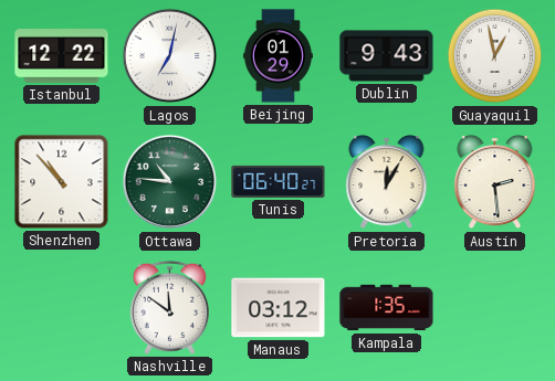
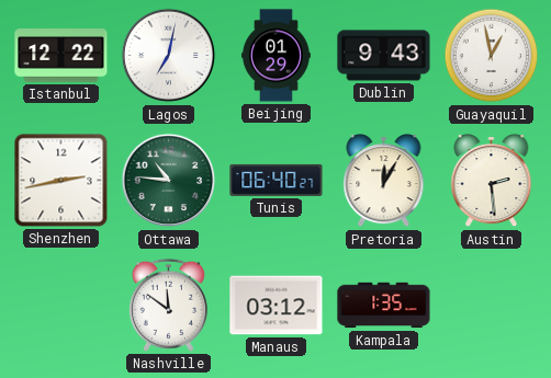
Shenzhen: 10:53 -> 2:43 (61, 181)
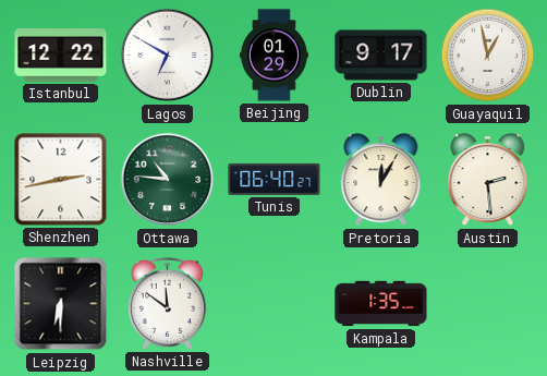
Lagos: 7:02 -> 6:50 (168, 56)
Dublin: 9:43 -> 9:17 (381, 56)
Leipzig: none -> 6:30 (61, 304)
Manaus: 03:12 -> none (277, 306)
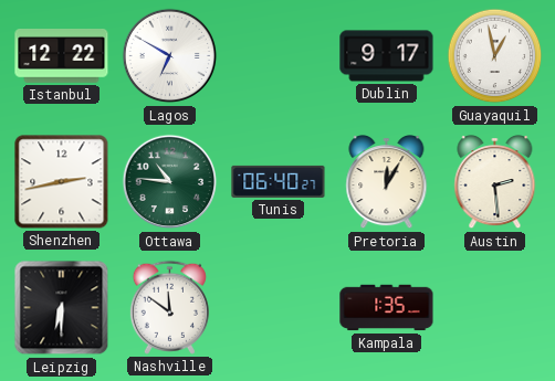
Beijing: 01:29 -> none (273, 56)
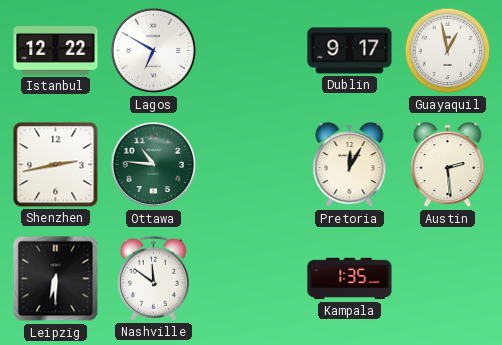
Tunis: 06:40 -> none (279, 181)
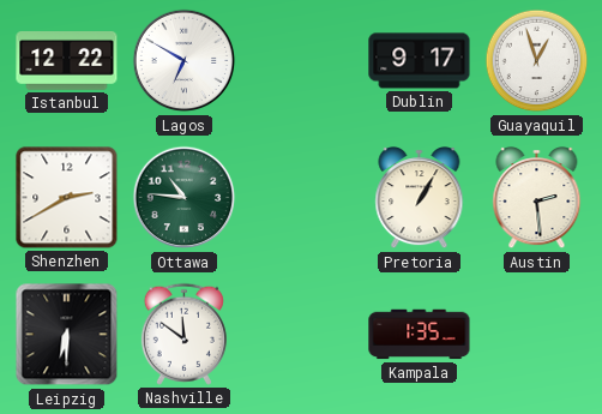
Guayaquil: 12:58 -> 12:57 (537, 61)
Shenzhen: 2:43 -> 2:40 (67, 198)
Pretoria: 12:05 -> 1:05 (420, 199)
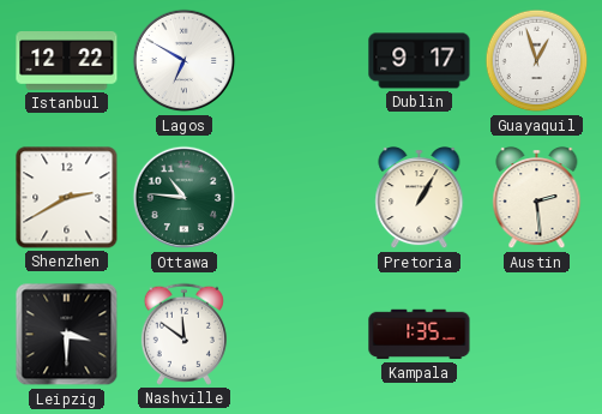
Leipzig: 6:30 -> 3:30 (67, 335)
